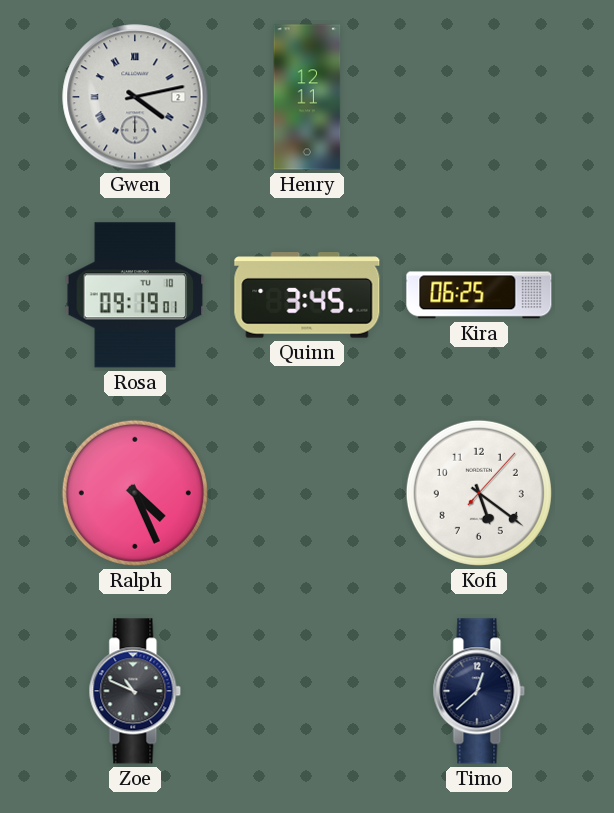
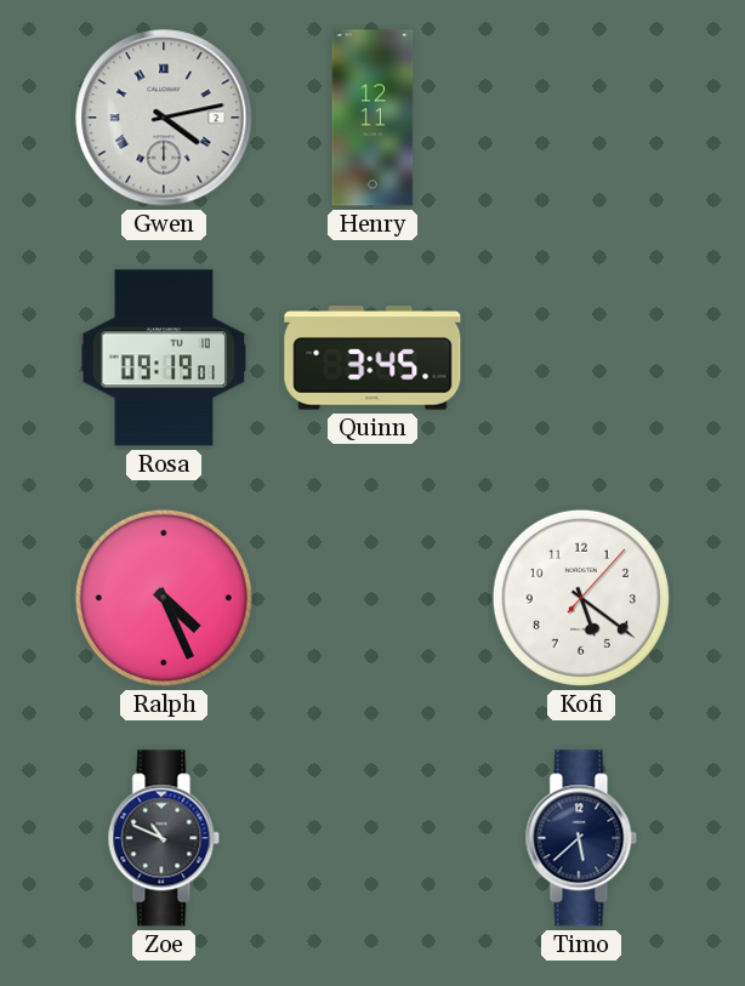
Kira: 06:25 -> none (479, 295)
Timo: 12:38 -> 5:38 (581, 838)
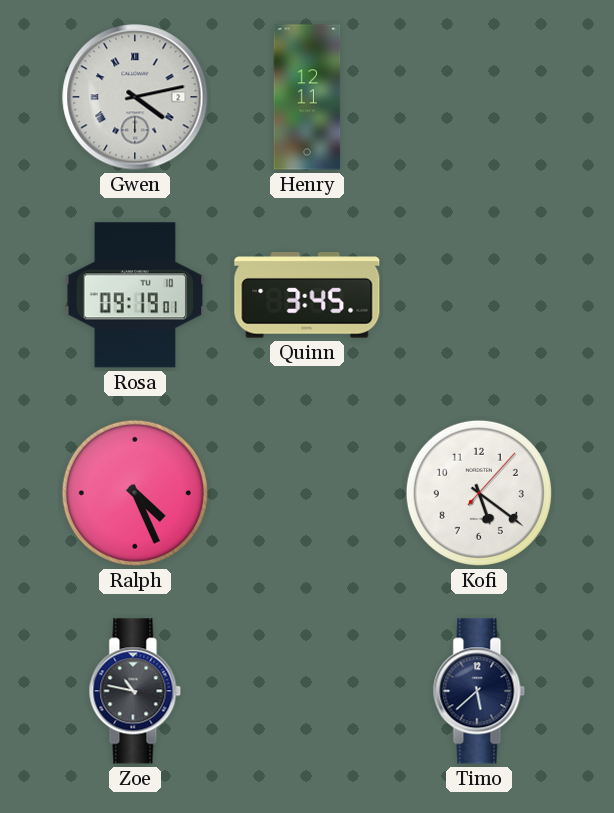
Zoe: 10:49 -> 10:47 (135, 691)
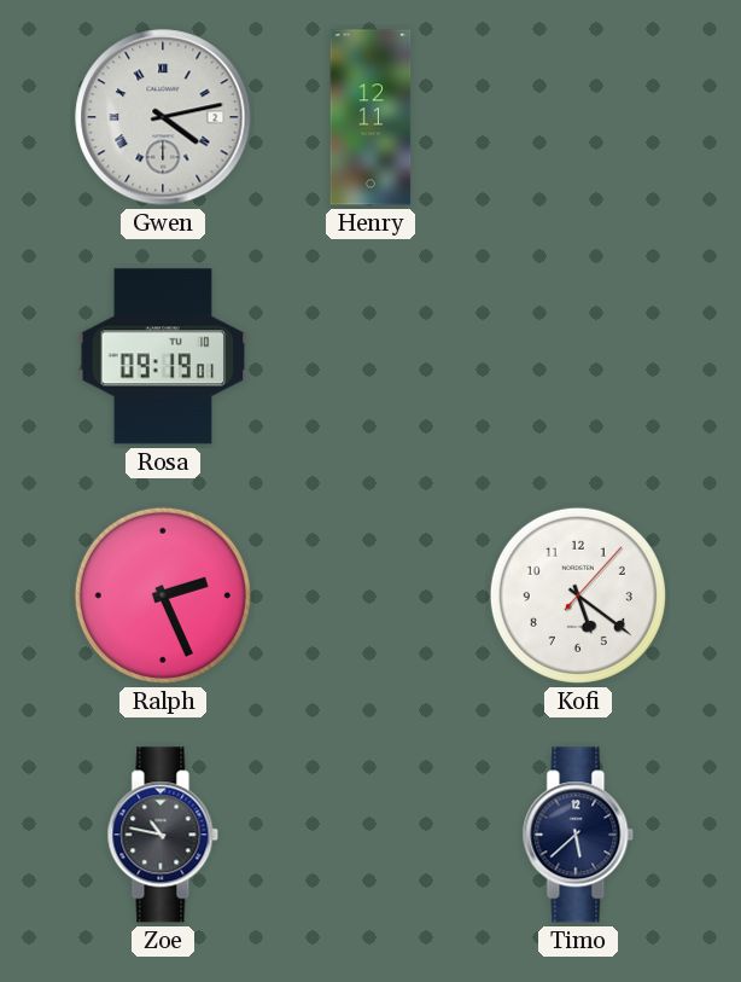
Quinn: 3:45 -> none (307, 295)
Ralph: 4:26 -> 2:26 (163, 595)
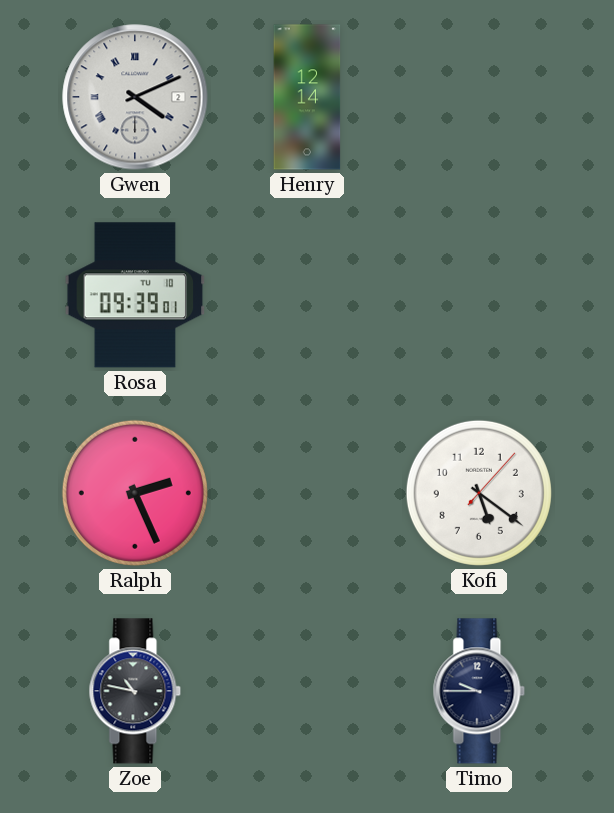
Gwen: 4:13 -> 4:11 (135, 97)
Henry: 12:11 -> 12:14 (307, 97)
Rosa: 09:19 -> 09:39 (135, 295)
Timo: 5:38 -> 9:45 (479, 691)
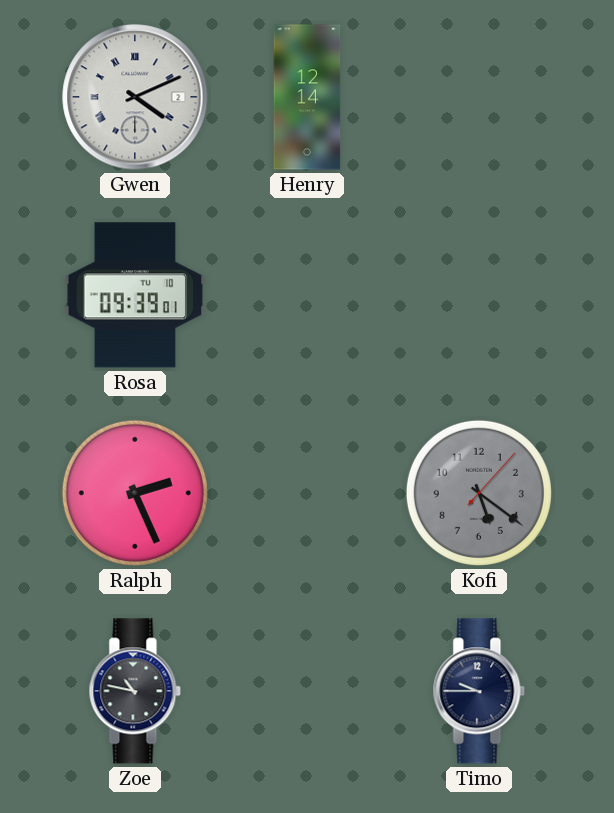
Kofi dial: white -> grey (479, 493)
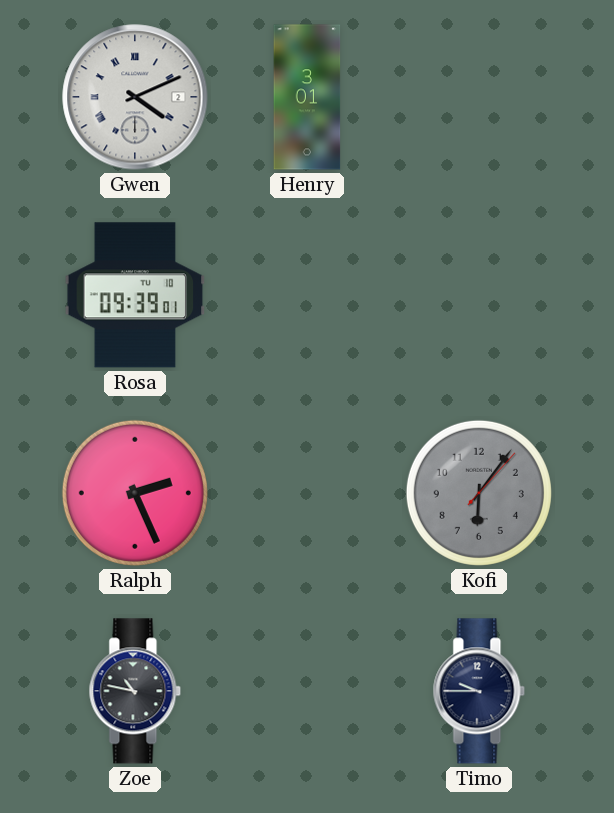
Henry: 12:14 -> 3:01 (307, 97)
Kofi: 5:21 -> 6:06 (479, 493)
